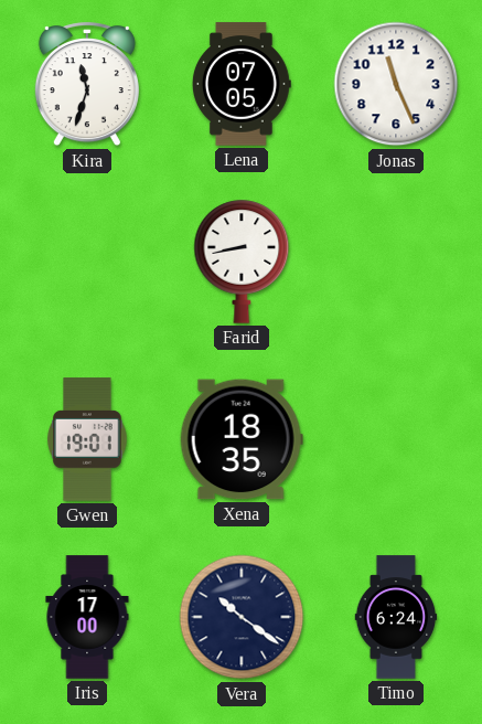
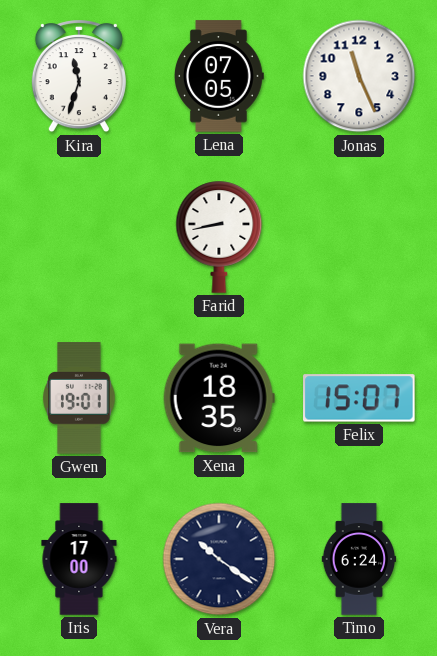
Felix: none -> 15:07 (359, 398)
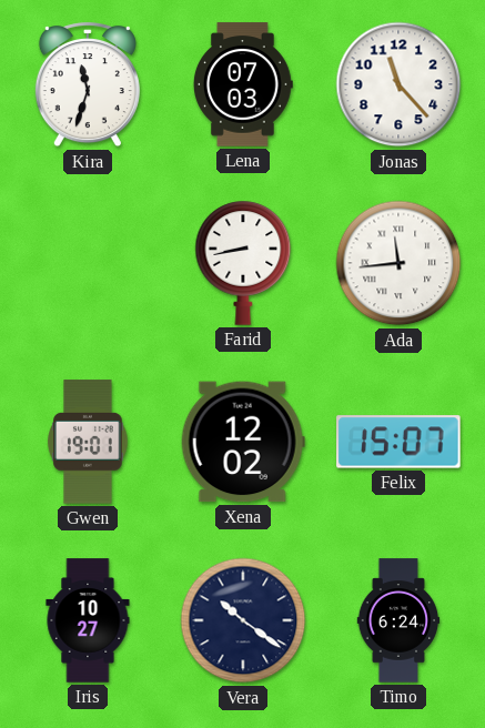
Lena: 07:05 -> 07:03 (243, 84)
Jonas: 11:26 -> 11:23 (398, 84)
Ada: none -> 11:44 (398, 263)
Xena: 18:35 -> 12:02 (243, 442)
Iris: 17:00 -> 10:27 (88, 620)
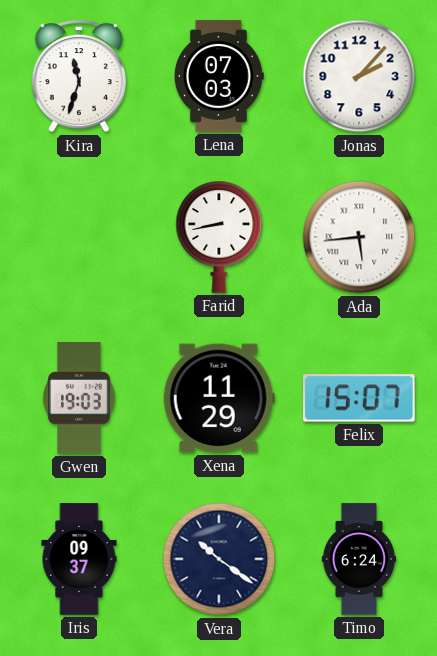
Jonas: 11:23 -> 2:07 (359, 76)
Ada: 11:44 -> 5:44 (359, 237)
Gwen: 19:01 -> 19:03 (79, 398)
Xena: 12:02 -> 11:29 (219, 398)
Iris: 10:27 -> 09:37 (79, 559)
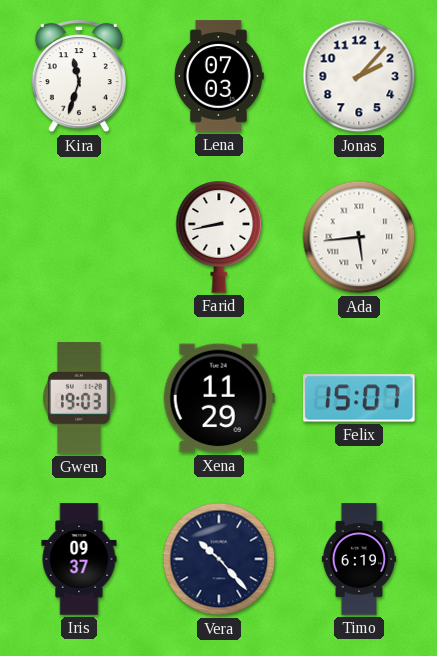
Vera: 10:21 -> 10:23 (219, 559)
Timo: 6:24 -> 6:19 (359, 559)
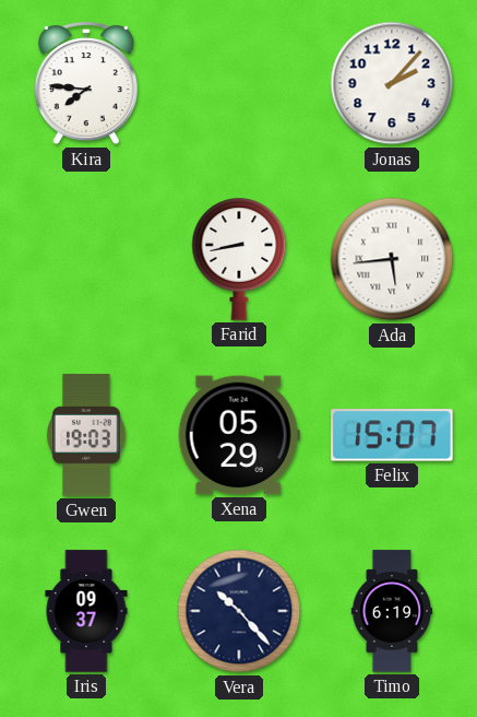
Kira: 11:33 -> 7:46 (86, 84)
Lena: 07:03 -> none (219, 76)
Xena: 11:29 -> 05:29 (239, 435)
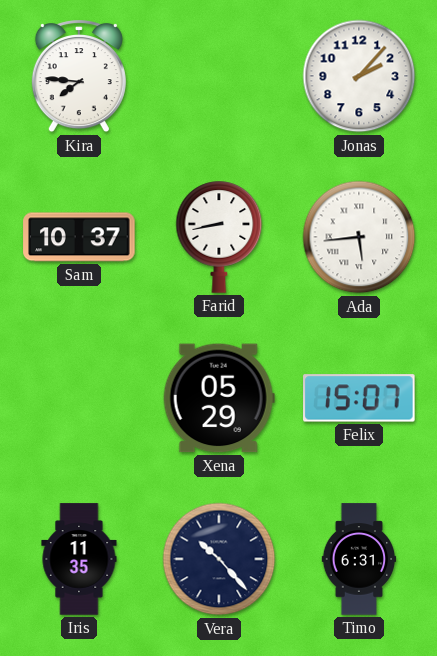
Sam: none -> 10:37 (79, 237)
Gwen: 19:03 -> none (86, 435)
Iris: 09:37 -> 11:35 (79, 559)
Timo: 6:19 -> 6:31 (359, 559)
